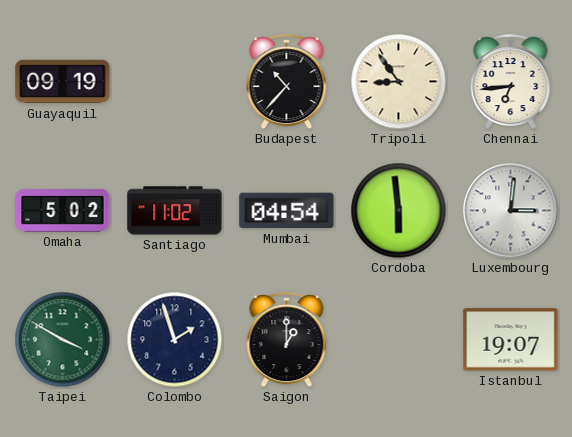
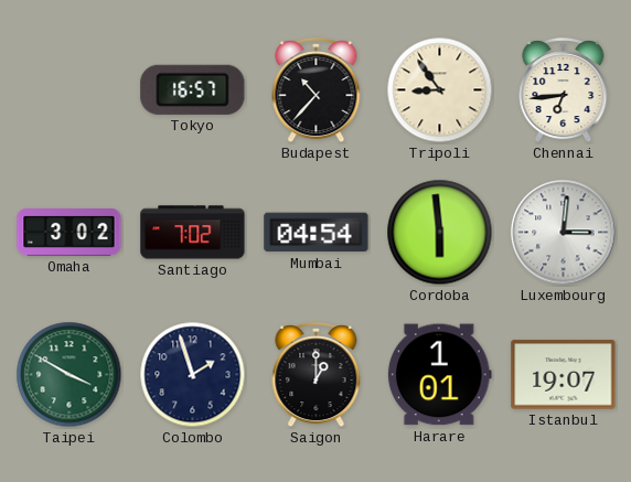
Guayaquil: 09:19 -> none (63, 82)
Tokyo: none -> 16:57 (193, 89)
Omaha: 5:02 -> 3:02 (69, 233)
Santiago: 11:02 -> 7:02 (193, 233)
Harare: none -> 1:01 (439, 375)
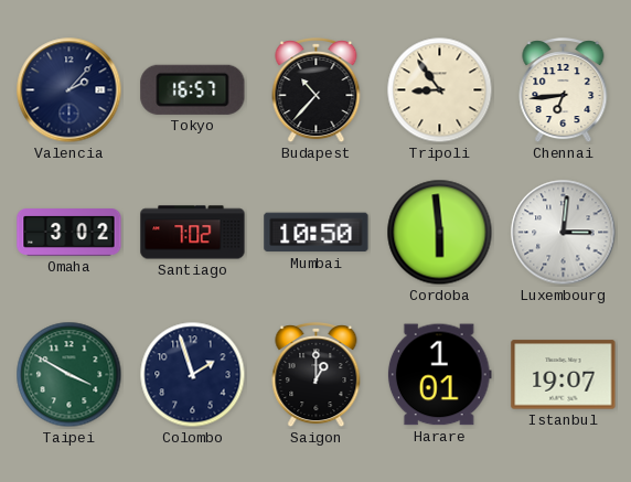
Valencia: none -> 2:07 (69, 90)
Mumbai: 04:54 -> 10:50 (317, 233)
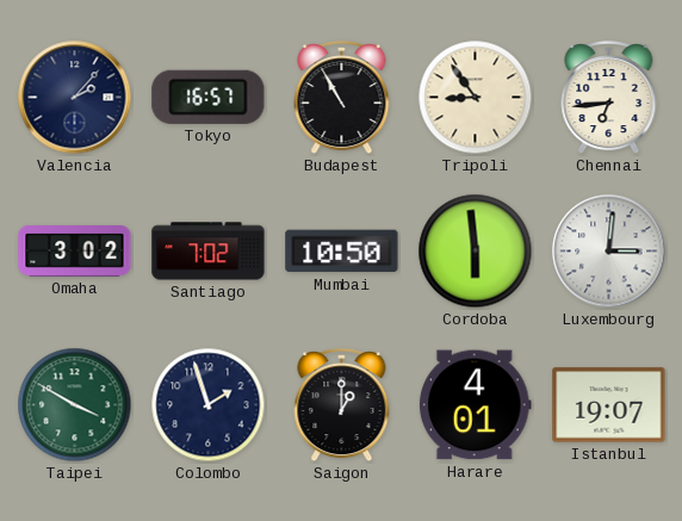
Budapest: 10:37 -> 10:55 (342, 99)
Harare: 1:01 -> 4:01 (475, 405)
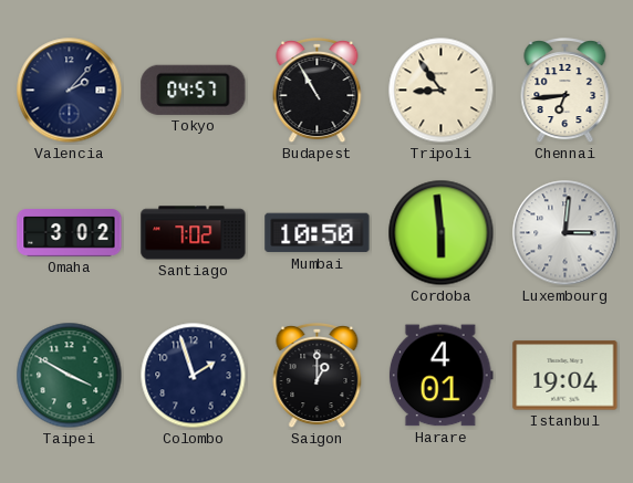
Tokyo: 16:57 -> 04:57 (194, 90)
Istanbul: 19:07 -> 19:04 (565, 376)
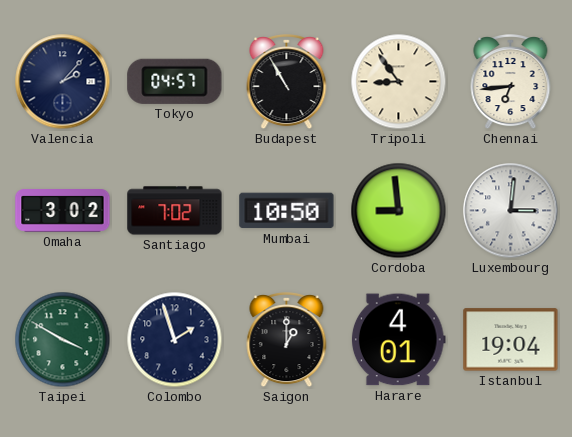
Cordoba: 5:59 -> 8:59 (399, 211)
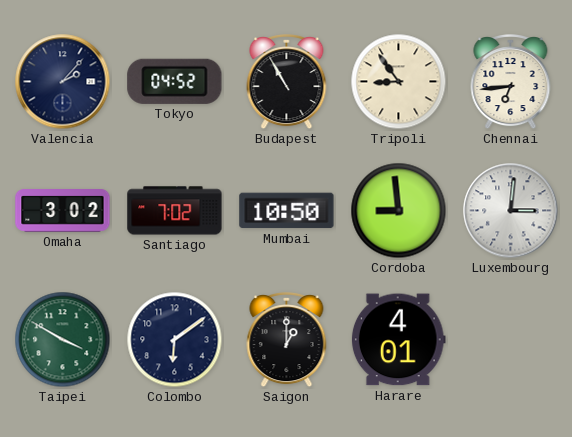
Tokyo: 04:57 -> 04:52 (175, 81)
Colombo: 1:57 -> 6:09 (175, 340)
Istanbul: 19:04 -> none (511, 340)
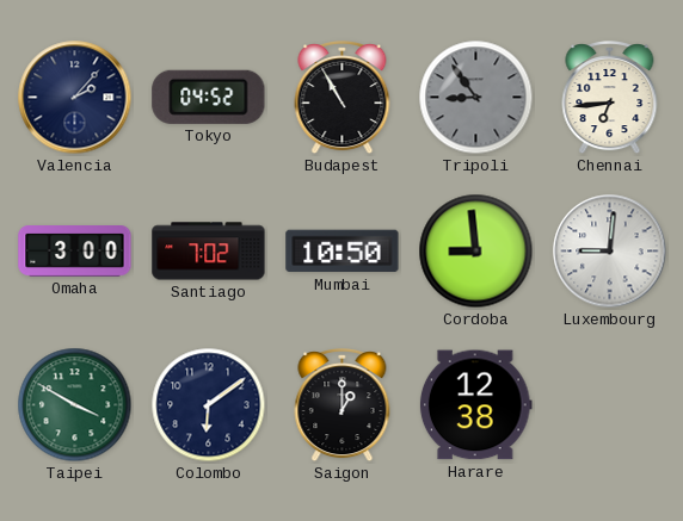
Tripoli dial: cream -> grey (476, 98)
Omaha: 3:02 -> 3:00 (75, 252)
Luxembourg: 3:01 -> 9:01 (610, 252)
Harare: 4:01 -> 12:38 (475, 405)
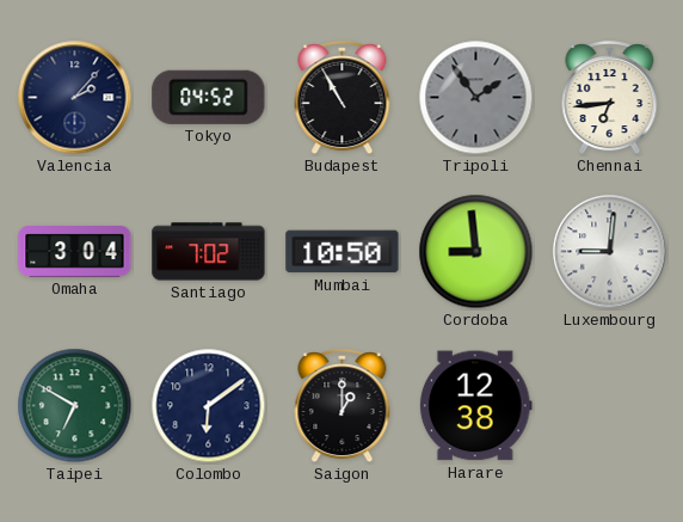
Tripoli: 8:54 -> 1:54 (476, 98)
Omaha: 3:00 -> 3:04 (75, 252)
Taipei: 3:50 -> 6:50 (75, 406)
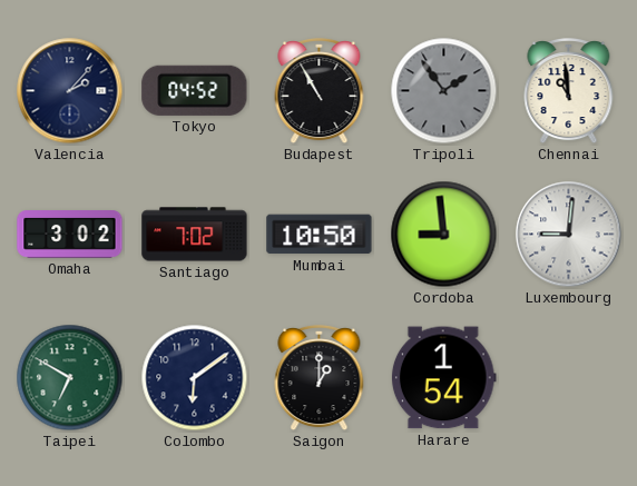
Chennai: 6:44 -> 10:59 (569, 92)
Omaha: 3:04 -> 3:02 (70, 235)
Harare: 12:38 -> 1:54 (443, 378)
